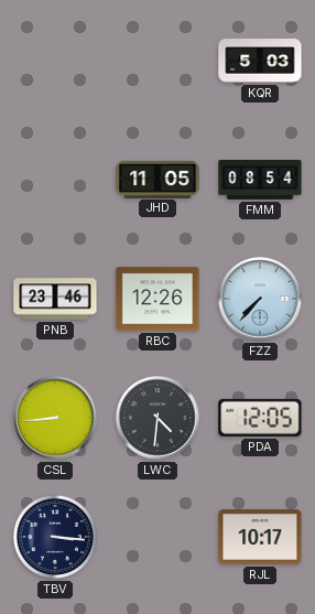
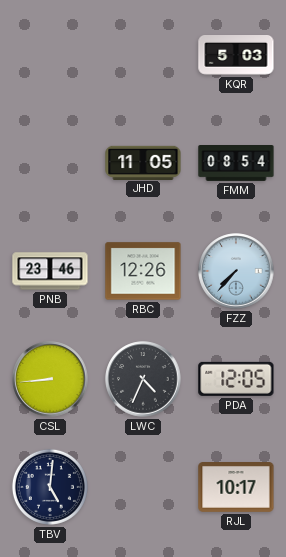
LWC: 4:31 -> 4:34 (143, 379)
TBV: 3:16 -> 5:01 (50, 487)
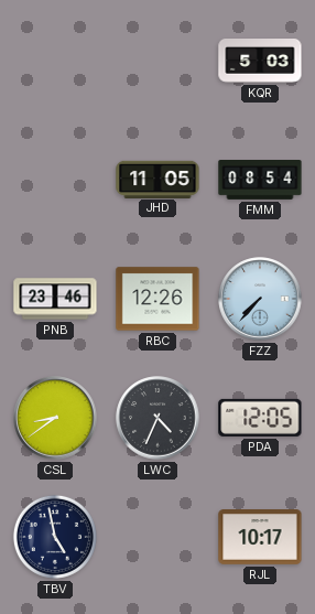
CSL: 8:44 -> 8:39 (55, 418)
TBV: 5:01 -> 4:58 (55, 537)
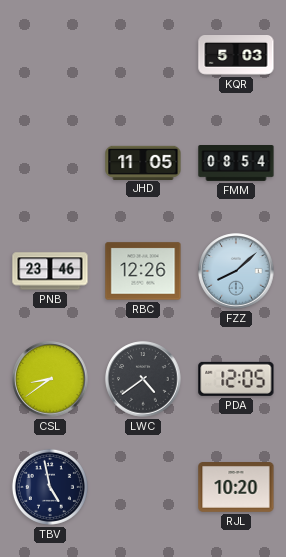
FZZ: 7:37 -> 8:08 (236, 271)
LWC: 4:34 -> 4:39 (143, 379)
RJL: 10:17 -> 10:20 (236, 488)
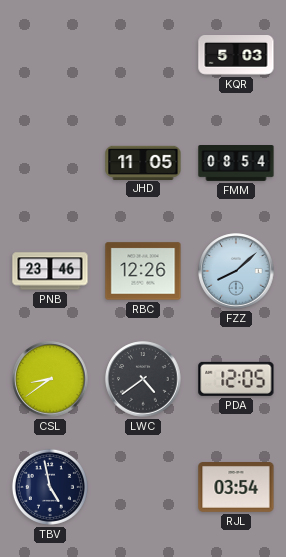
RJL: 10:20 -> 03:54 (236, 488)
